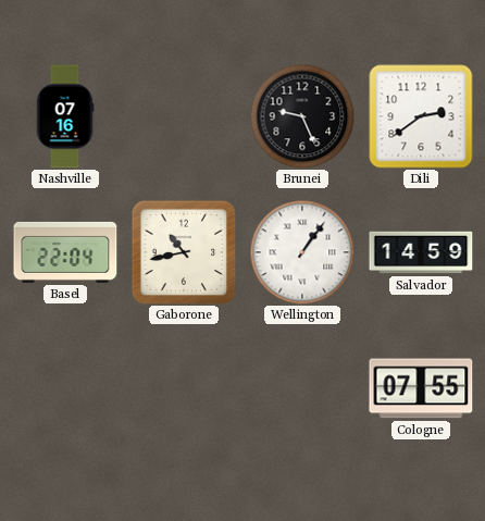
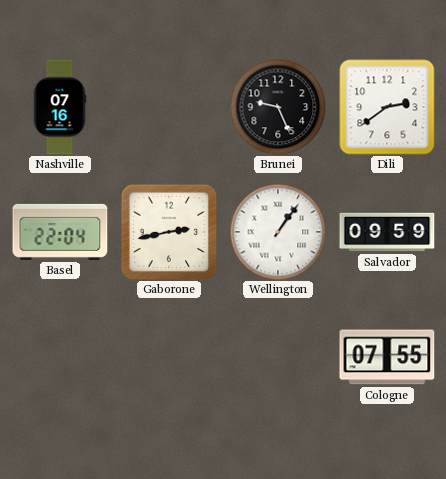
Gaborone: 10:43 -> 2:43 (169, 232)
Salvador: 14:59 -> 09:59 (387, 232)
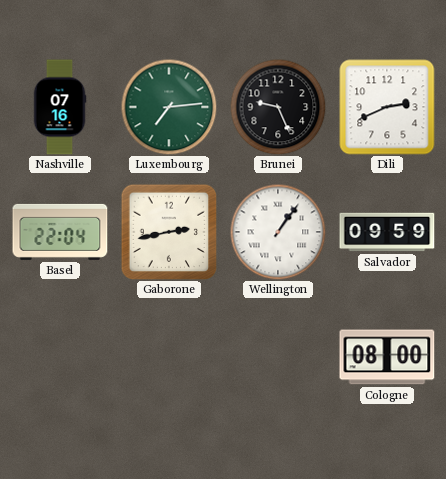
Luxembourg: none -> 7:14 (169, 107)
Dili: 2:39 -> 2:41 (387, 107)
Cologne: 07:55 -> 08:00 (387, 357)
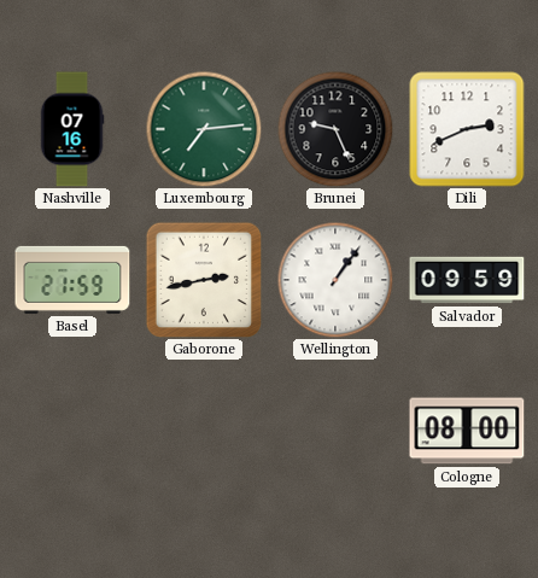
Basel: 22:04 -> 21:59 (72, 280)
